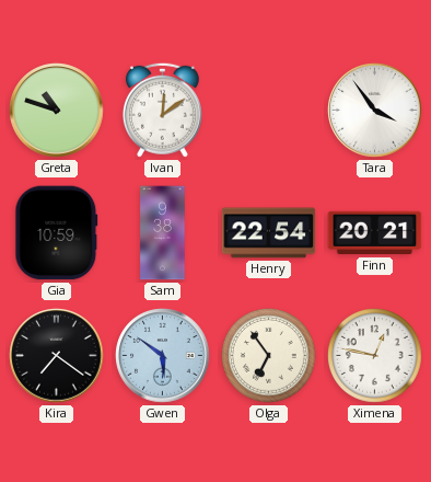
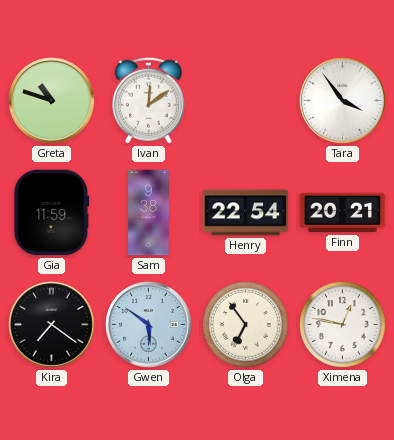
Gia: 10:59 -> 11:59 (52, 213)
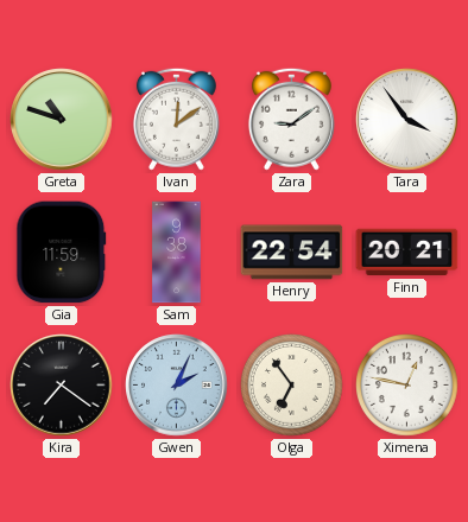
Zara: none -> 9:09 (291, 119)
Gwen: 5:51 -> 2:04 (177, 386)
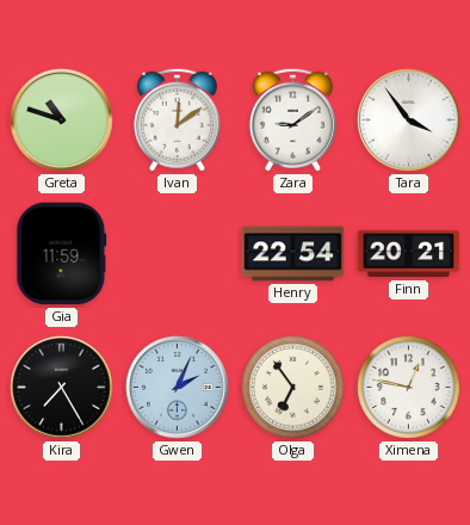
Sam: 9:38 -> none (177, 253)
Kira: 7:21 -> 7:25 (62, 388)
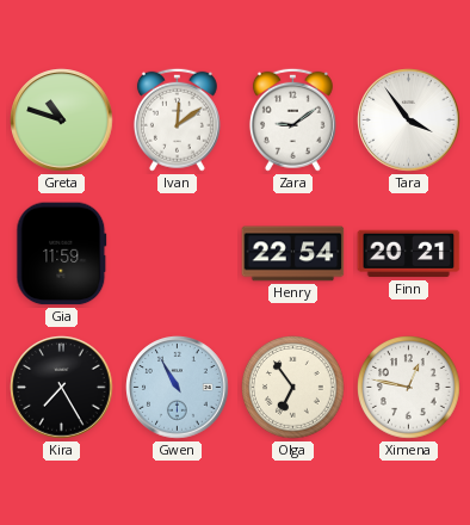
Gwen: 2:04 -> 10:55 (178, 388)
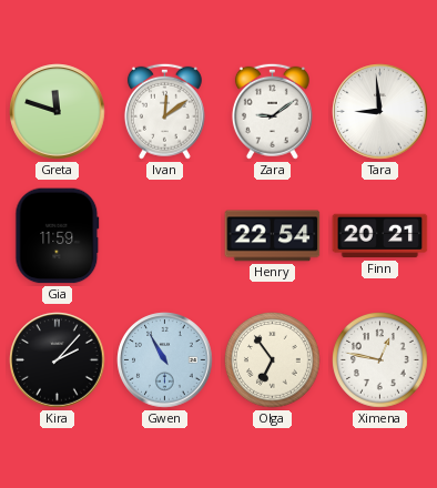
Greta: 10:48 -> 11:48 (58, 112)
Tara: 3:54 -> 8:59 (380, 112)
Kira: 7:25 -> 2:07 (58, 360)
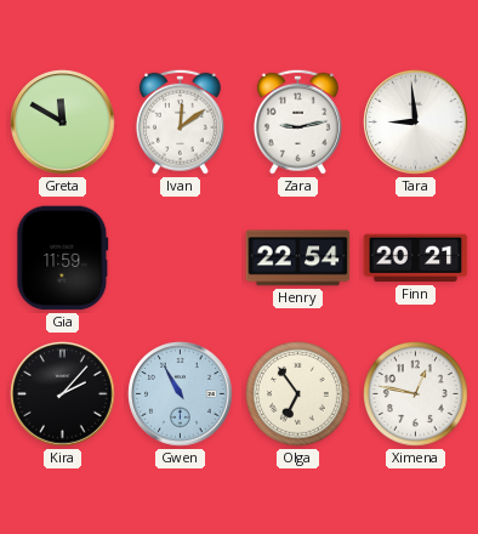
Greta: 11:48 -> 11:50 (63, 123)
Zara: 9:09 -> 9:13 (297, 121)
